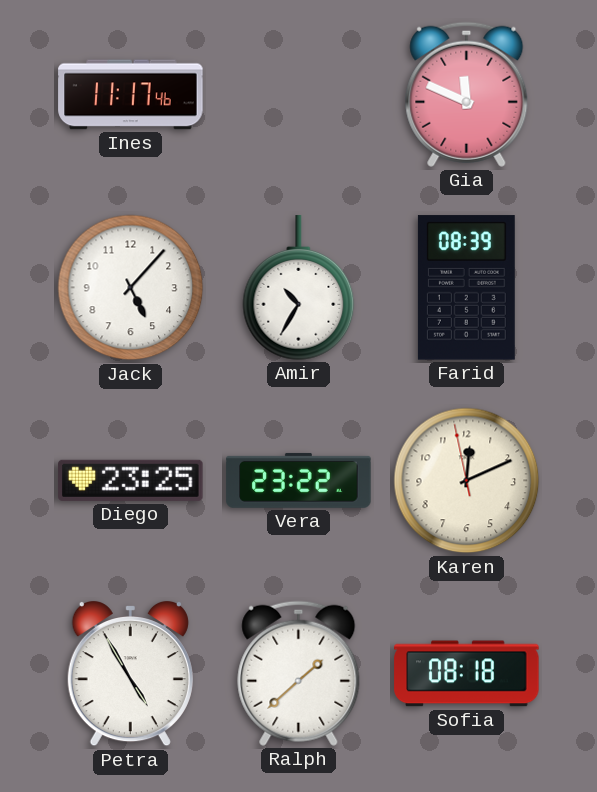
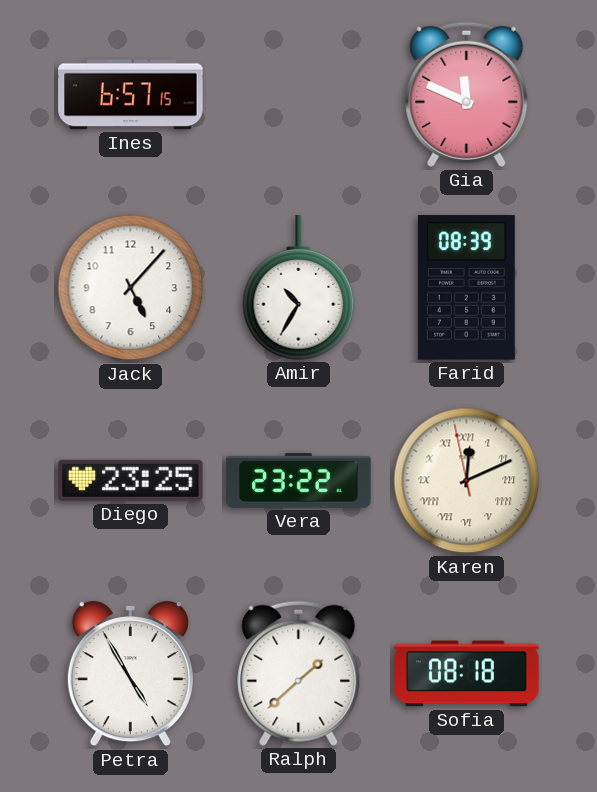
Ines: 11:17 -> 6:57 (131, 95)
Karen numerals: Arabic -> Roman (467, 481)
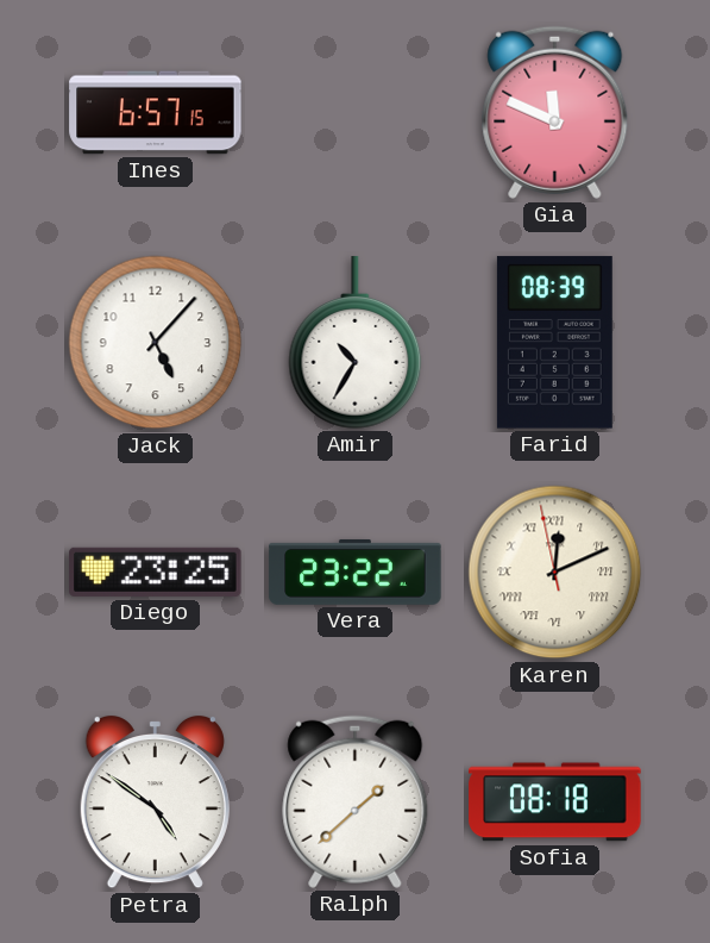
Petra: 4:55 -> 4:51 (155, 803)
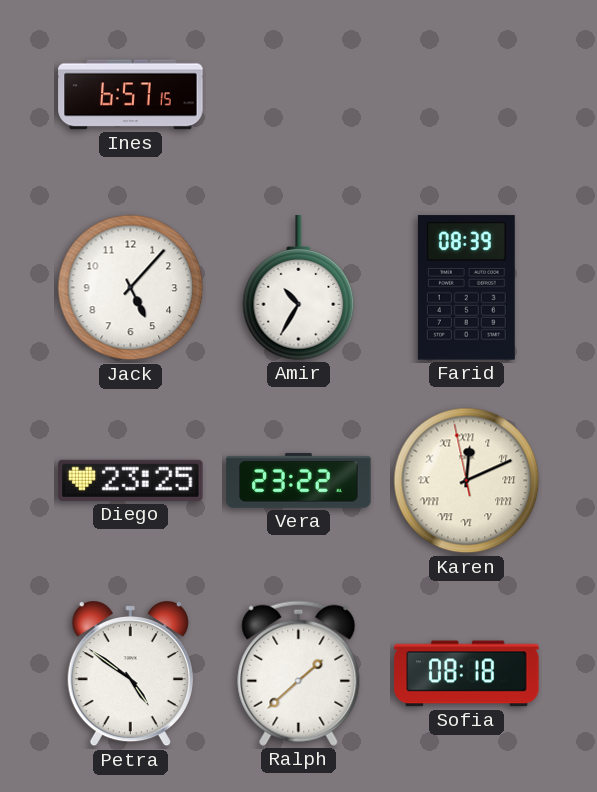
Gia: 11:49 -> none (555, 112)
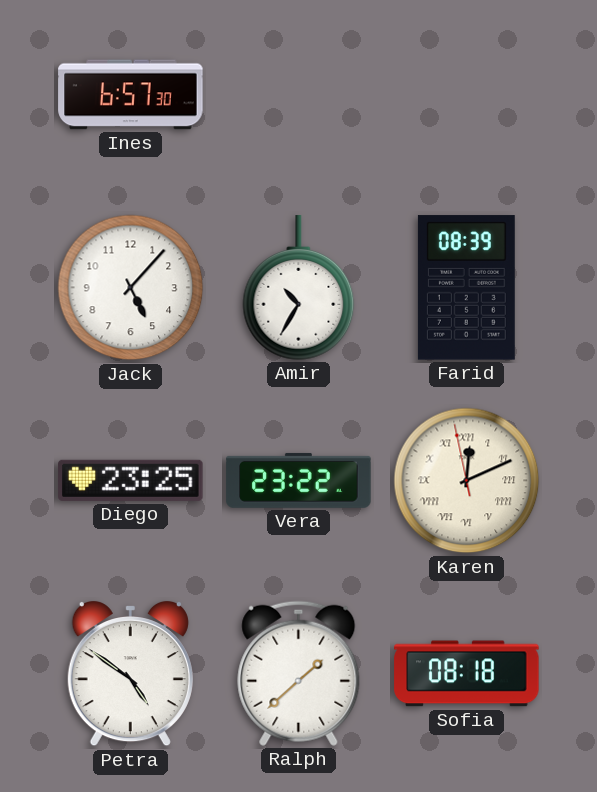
Ines: 6:57:15 -> 6:57:30 (131, 95)
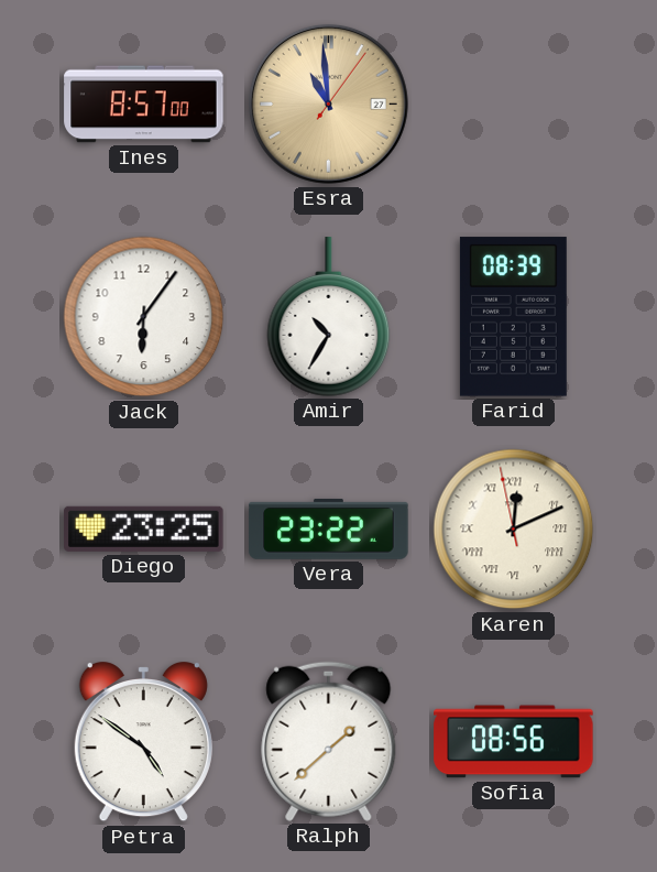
Ines: 6:57 -> 8:57 (144, 105)
Esra: none -> 10:59 (328, 103)
Jack: 5:07 -> 6:06 (144, 317)
Sofia: 08:18 -> 08:56 (514, 742)
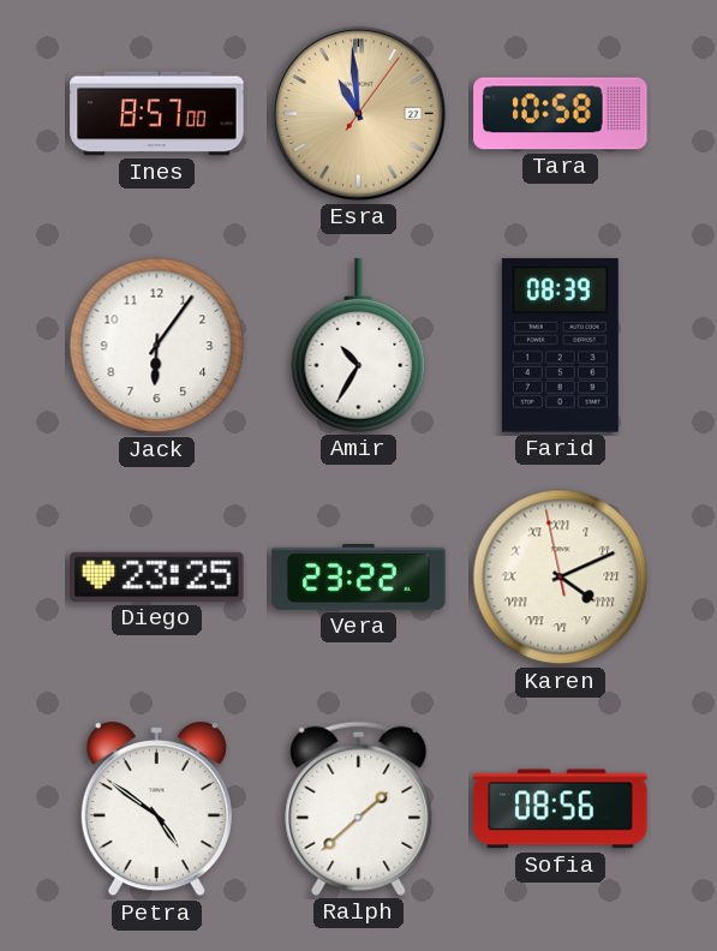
Tara: none -> 10:58 (561, 114)
Karen: 12:10 -> 4:10 (561, 578)
